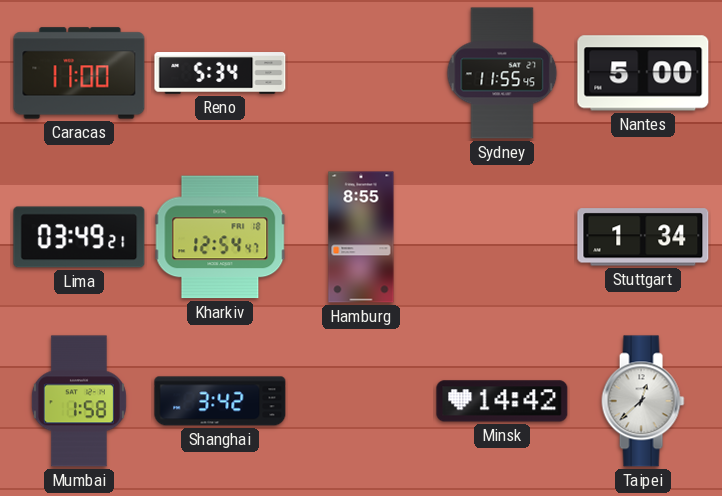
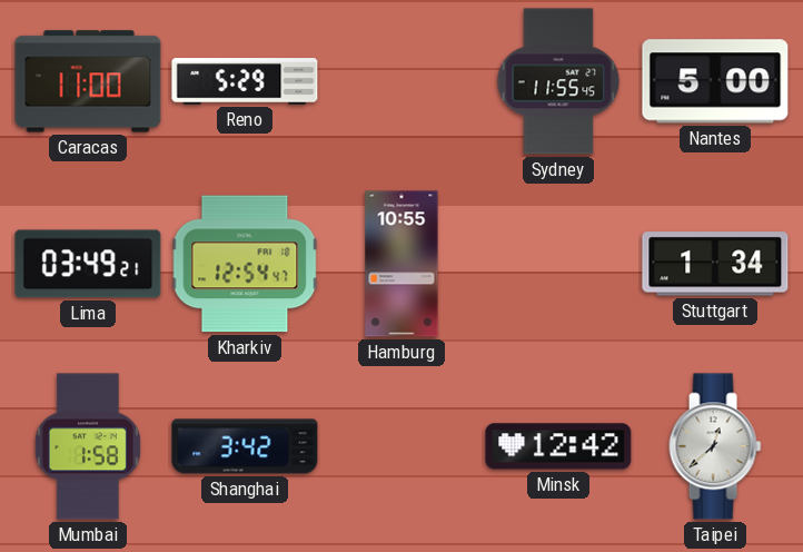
Reno: 5:34 -> 5:29 (245, 81)
Hamburg: 8:55 -> 10:55 (401, 264)
Minsk: 14:42 -> 12:42 (558, 446)
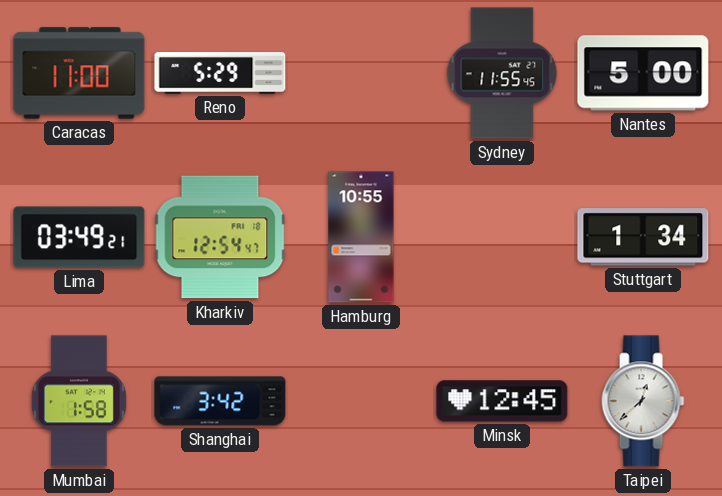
Minsk: 12:42 -> 12:45 (502, 401)
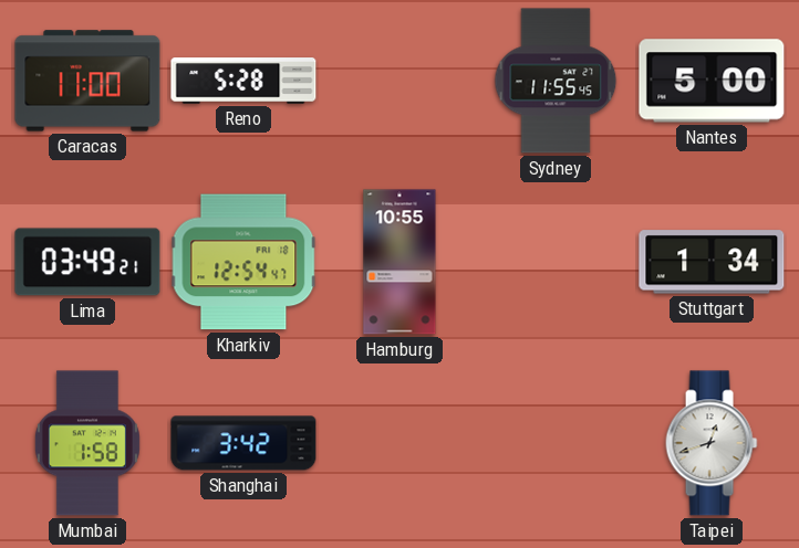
Reno: 5:29 -> 5:28 (243, 81)
Minsk: 12:45 -> none (502, 401)
Taipei: 12:38 -> 12:42 (712, 443)
